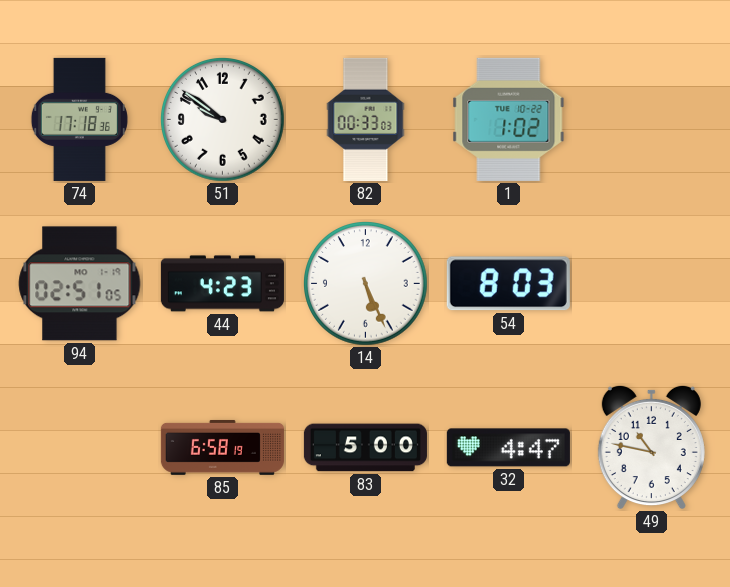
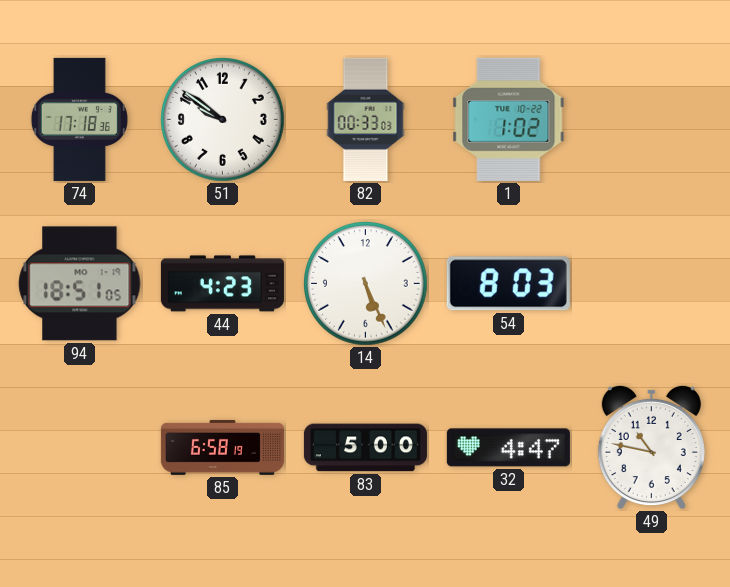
94: 02:51 -> 18:51 (80, 284)
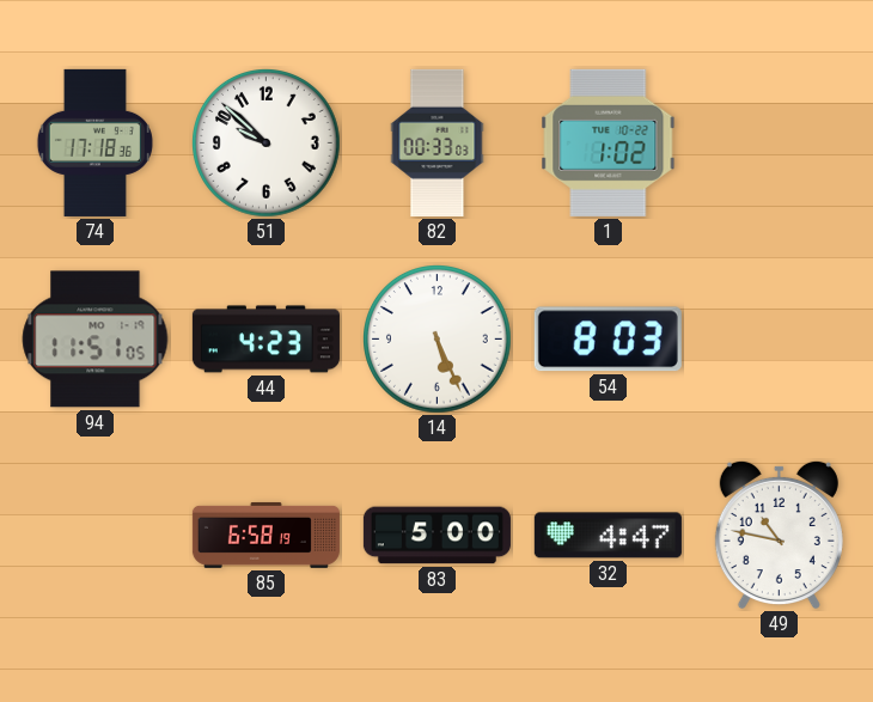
51: 9:51 -> 9:52 (267, 144)
94: 18:51 -> 11:51 (96, 340)
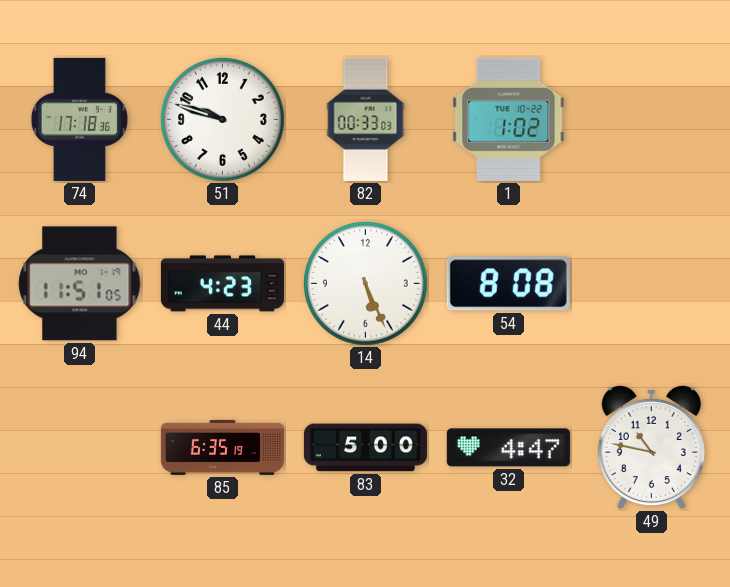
51: 9:52 -> 9:48 (223, 120)
54: 8:03 -> 8:08 (508, 284)
85: 6:58 -> 6:35 (222, 447)
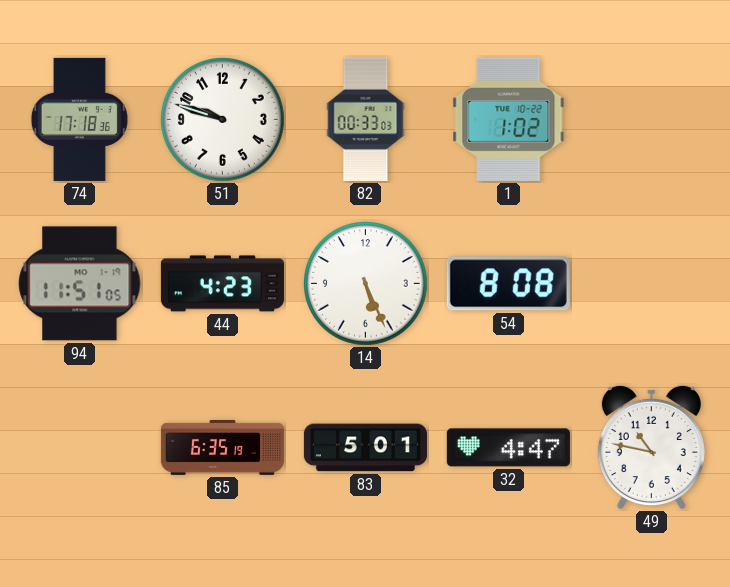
83: 5:00 -> 5:01 (365, 448)
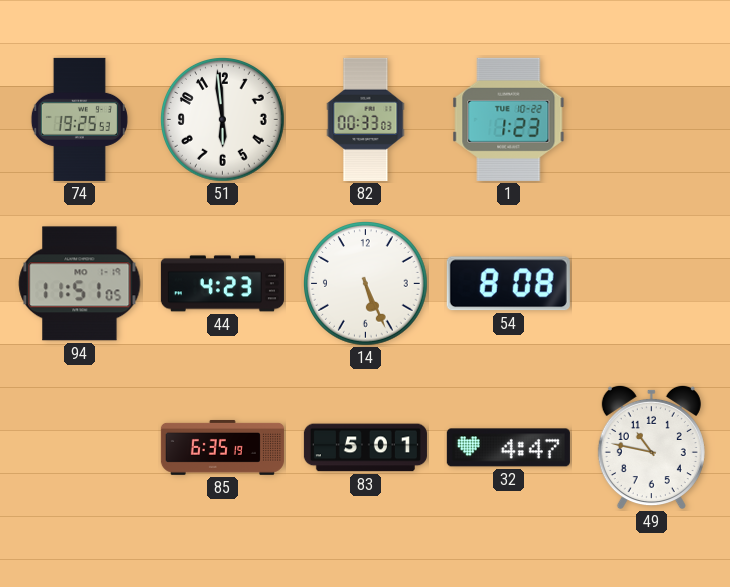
74: 17:18 -> 19:25 (79, 119)
51: 9:48 -> 5:59 (223, 120)
1: 1:02 -> 1:23 (509, 119)
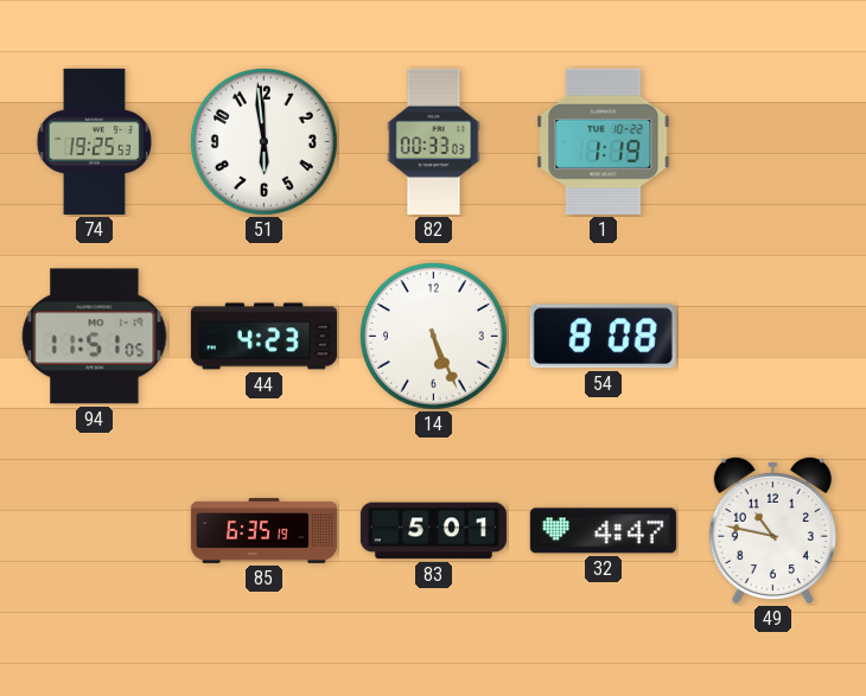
1: 1:23 -> 1:19 (604, 141)
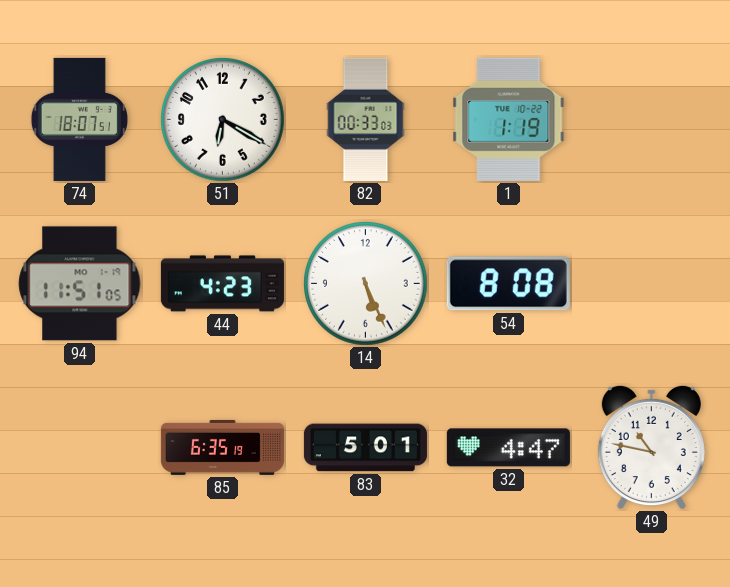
74: 19:25 -> 18:07 (79, 119)
51: 5:59 -> 6:20 (223, 120)
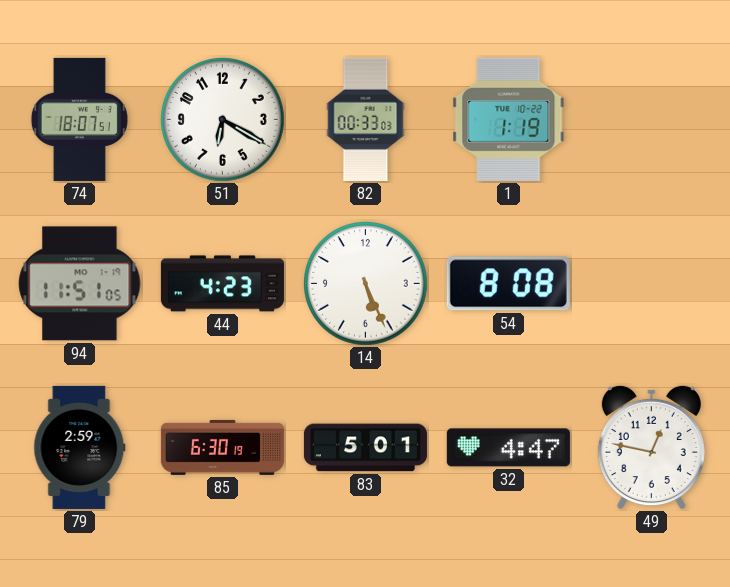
79: none -> 2:59 (80, 447)
85: 6:35 -> 6:30 (222, 447)
49: 10:47 -> 12:47 (651, 447)
